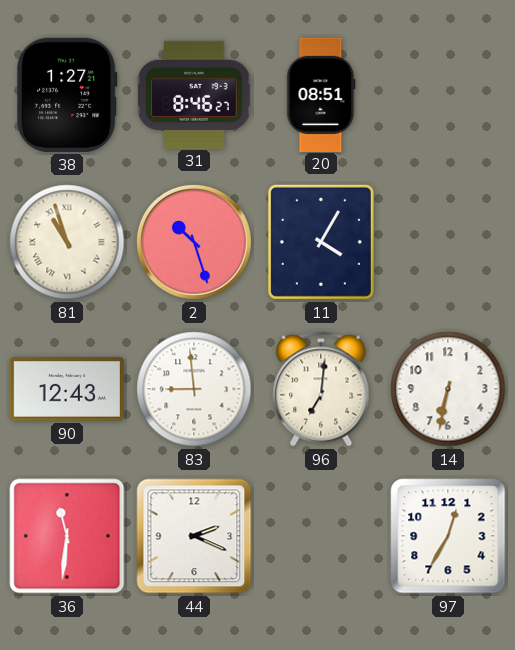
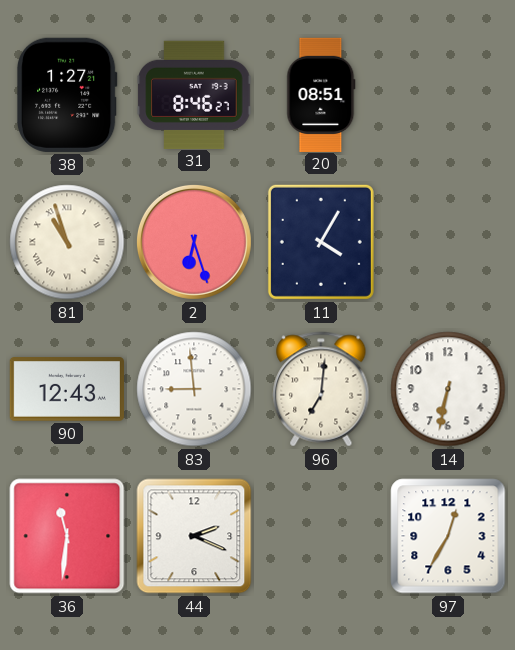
2: 10:27 -> 6:27 (194, 242)
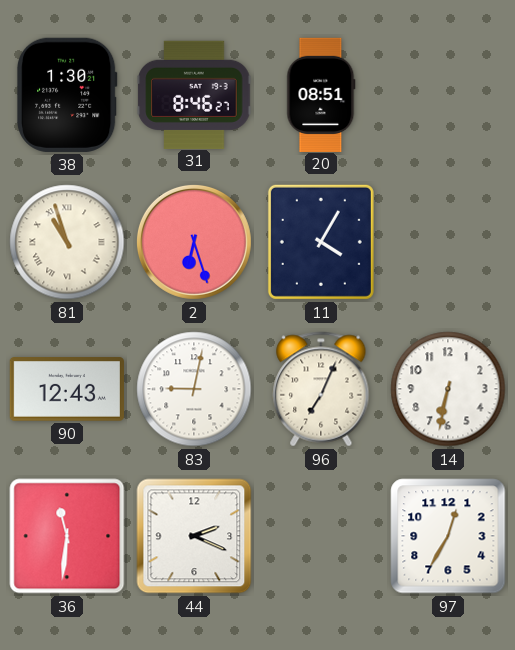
38: 1:27 -> 1:30 (67, 95)
83: 8:59 -> 9:02 (194, 389)
96: 7:01 -> 7:04 (321, 389)
